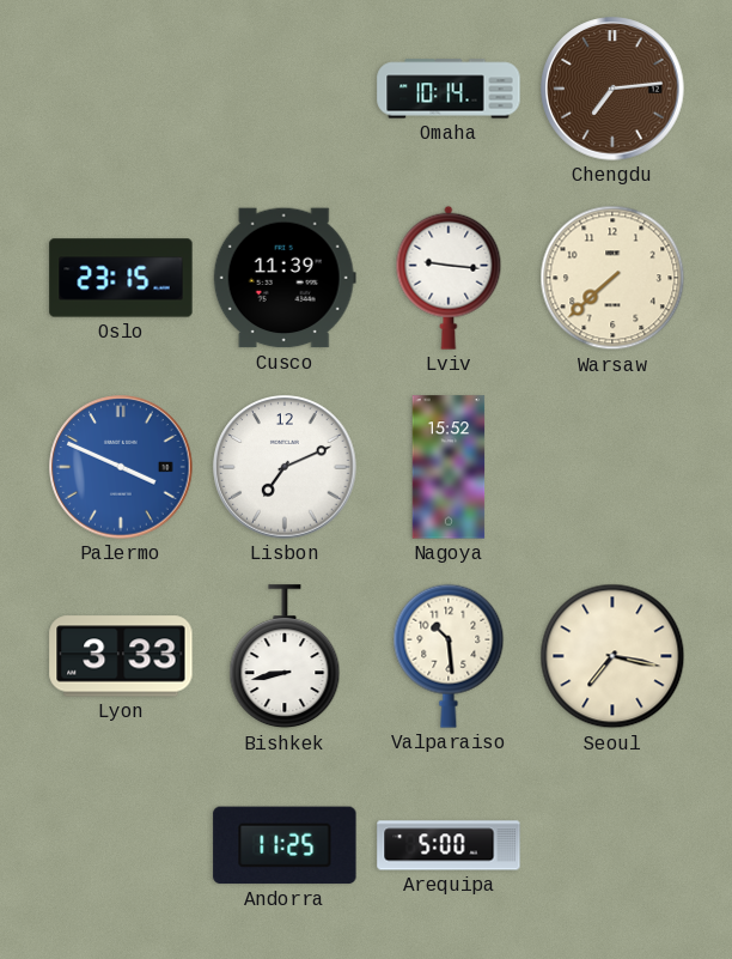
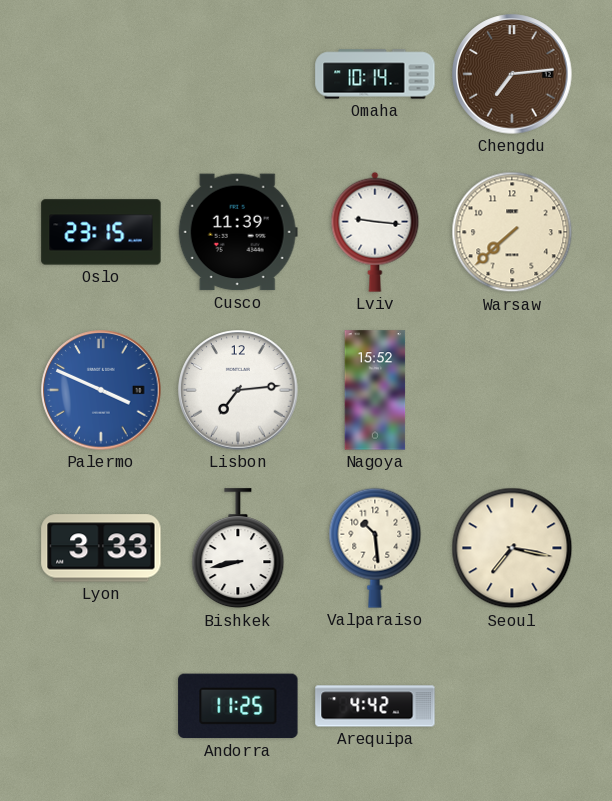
Lisbon: 7:11 -> 7:14 (238, 390)
Arequipa: 5:00 -> 4:42 (375, 706)
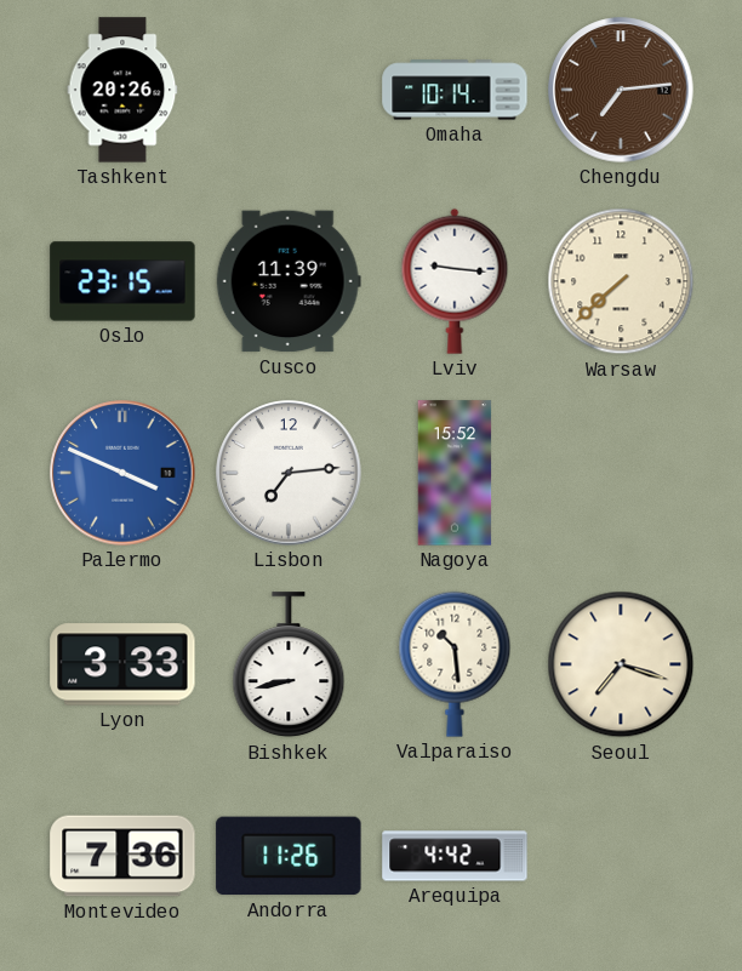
Tashkent: none -> 20:26 (122, 90)
Seoul: 7:17 -> 7:18 (621, 664)
Montevideo: none -> 7:36 (122, 856)
Andorra: 11:25 -> 11:26 (289, 856)
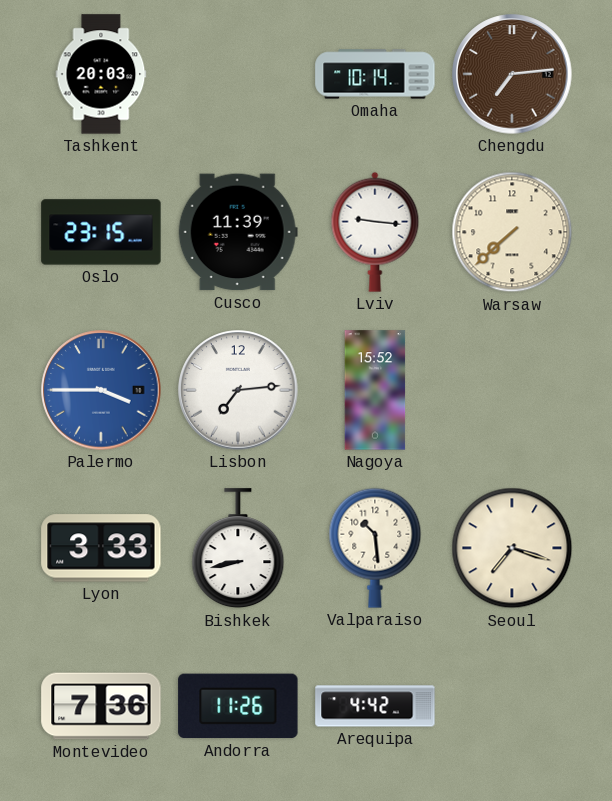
Tashkent: 20:26 -> 20:03 (101, 74)
Palermo: 3:49 -> 3:45 (101, 390)
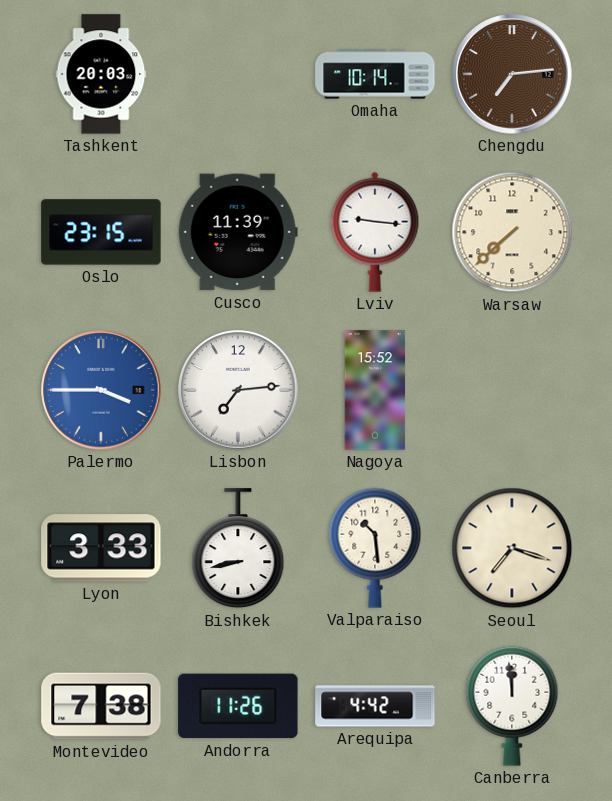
Montevideo: 7:36 -> 7:38 (101, 706)
Canberra: none -> 11:59 (512, 706)
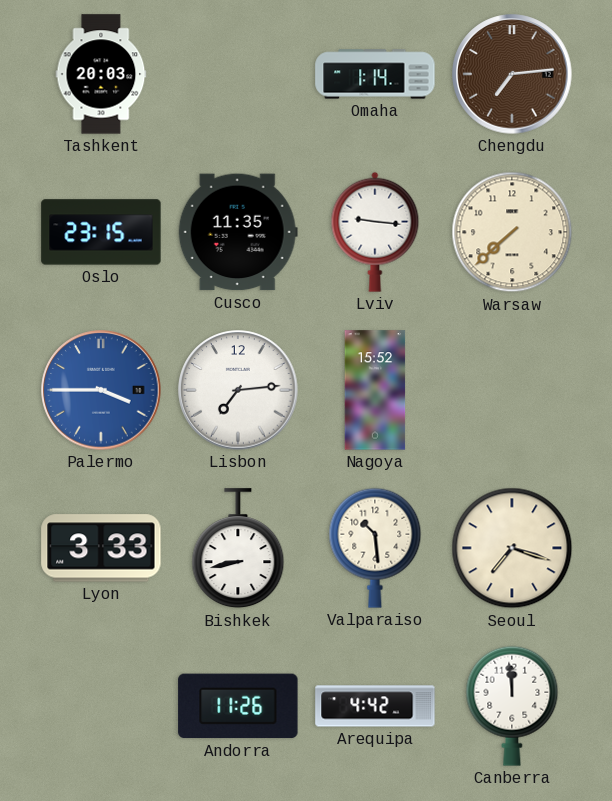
Omaha: 10:14 -> 1:14 (375, 74)
Cusco: 11:39 -> 11:35 (238, 232)
Montevideo: 7:38 -> none (101, 706)
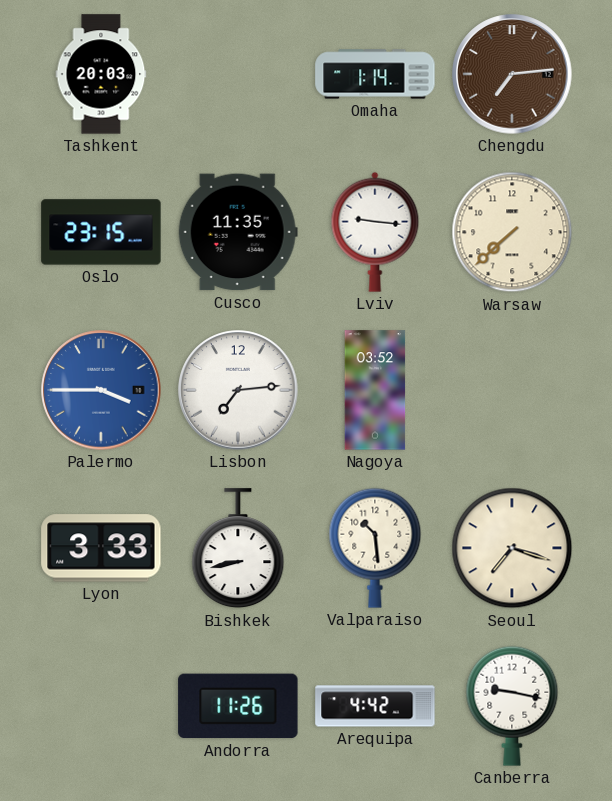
Nagoya: 15:52 -> 03:52 (375, 390)
Canberra: 11:59 -> 9:17 (512, 706)
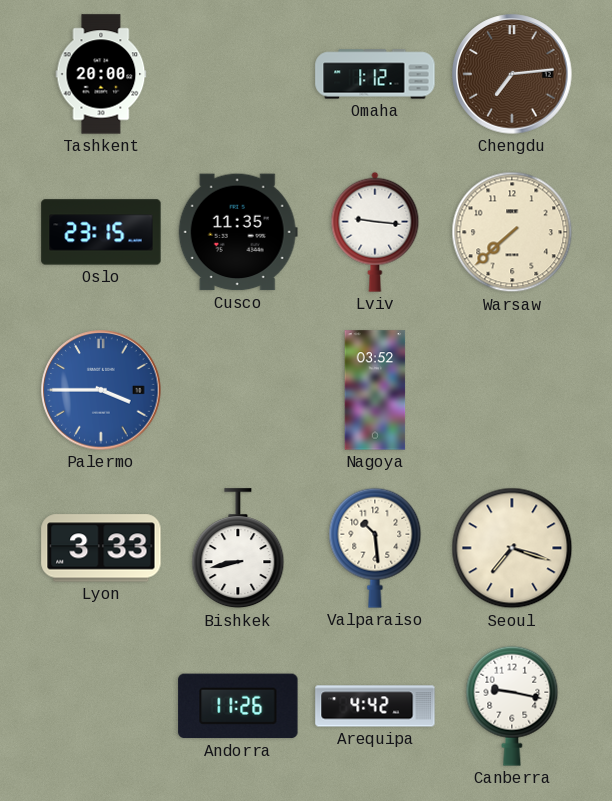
Tashkent: 20:03 -> 20:00 (101, 74)
Omaha: 1:14 -> 1:12 (375, 74)
Lisbon: 7:14 -> none (238, 390)
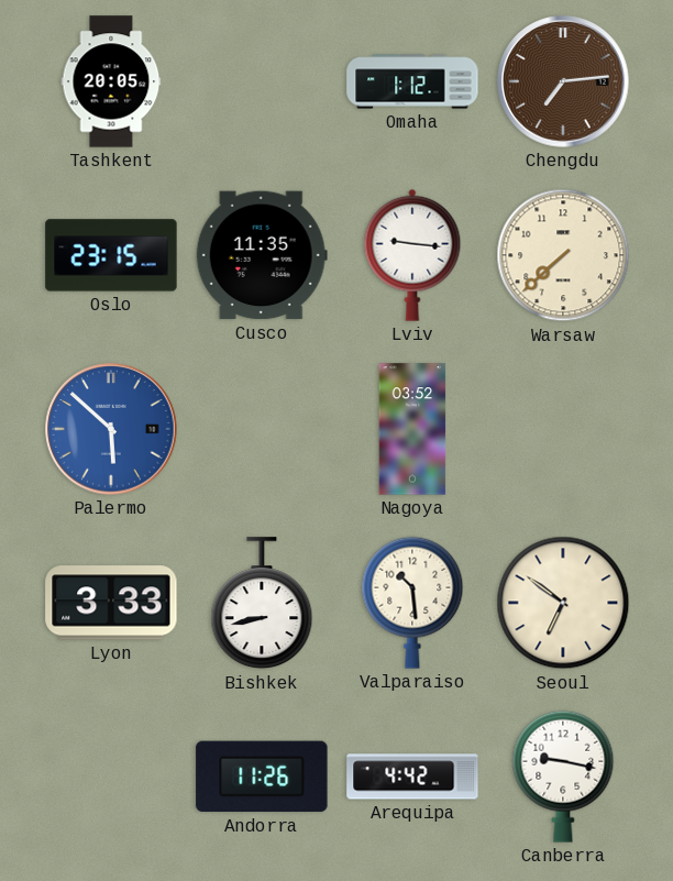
Tashkent: 20:00 -> 20:05 (111, 81)
Palermo: 3:45 -> 5:52 (111, 429)
Seoul: 7:18 -> 6:51 (563, 603)
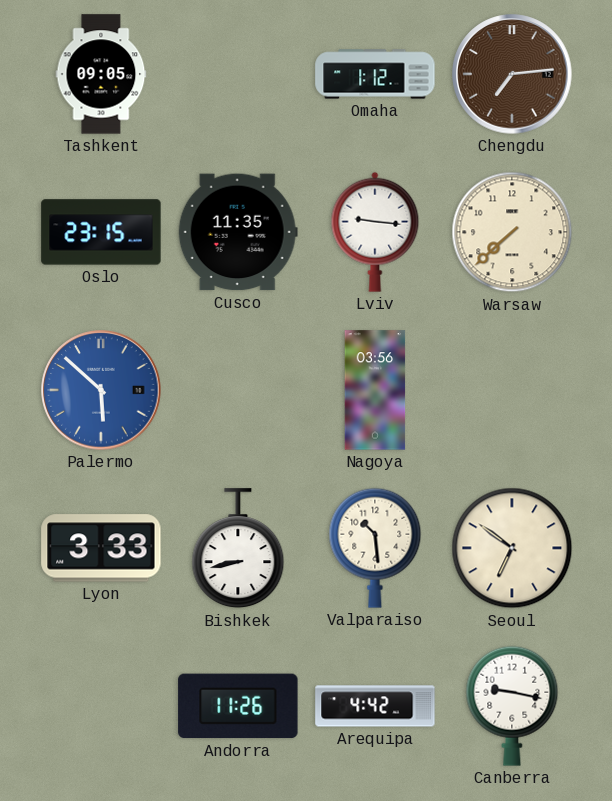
Tashkent: 20:05 -> 09:05 (101, 74)
Nagoya: 03:52 -> 03:56 (375, 390)
